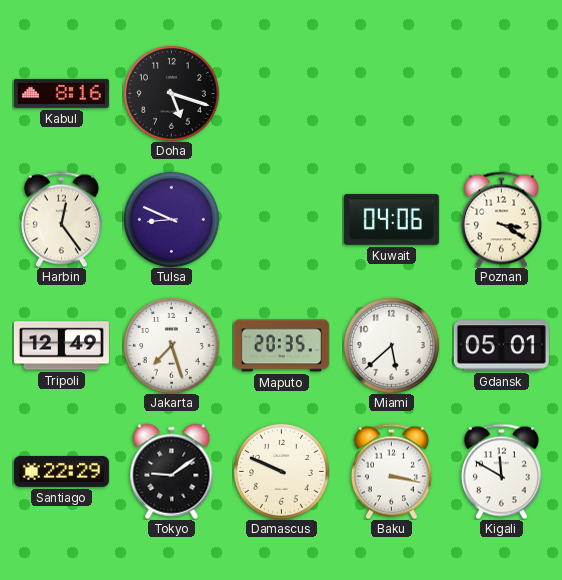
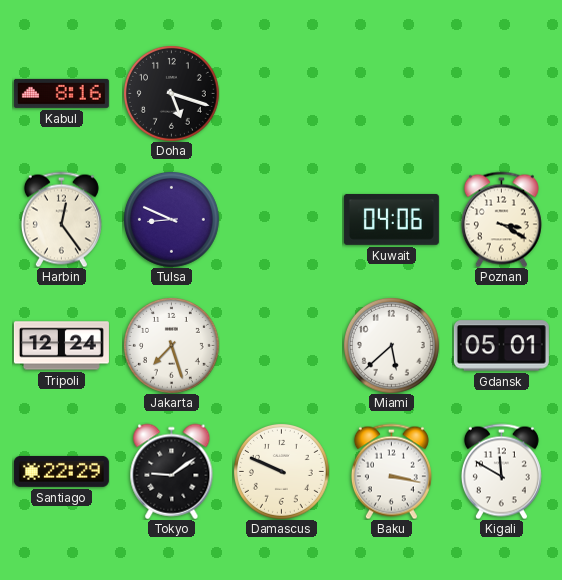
Tripoli: 12:49 -> 12:24 (61, 346)
Maputo: 20:35 -> none (281, 346)
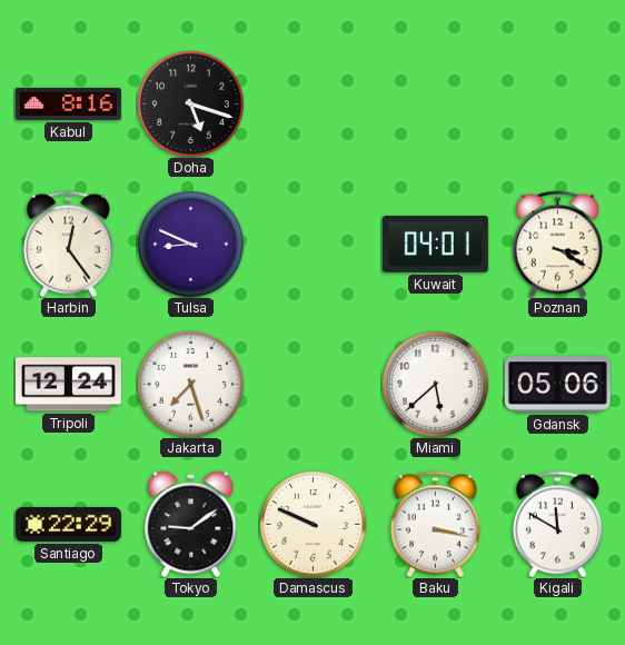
Kuwait: 04:06 -> 04:01 (435, 245)
Gdansk: 05:01 -> 05:06 (557, 385)
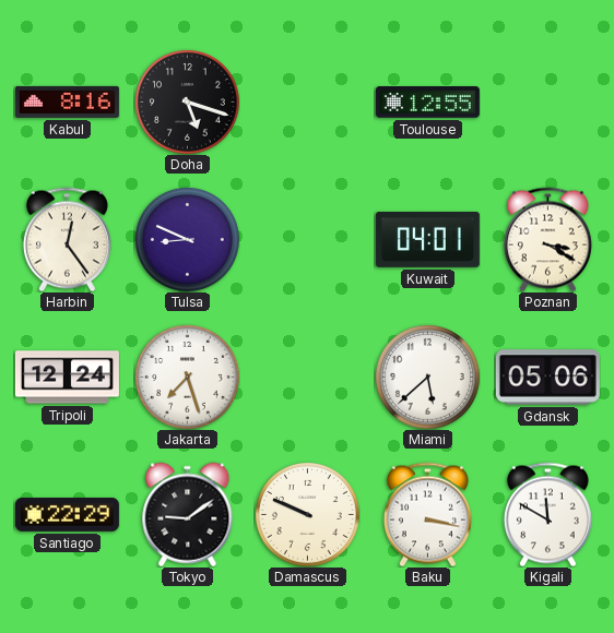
Toulouse: none -> 12:55 (427, 103)
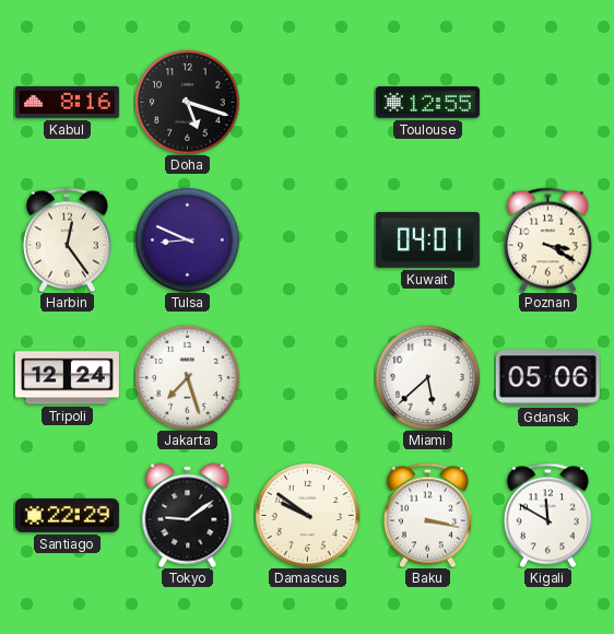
Damascus: 9:49 -> 9:51 (307, 515)
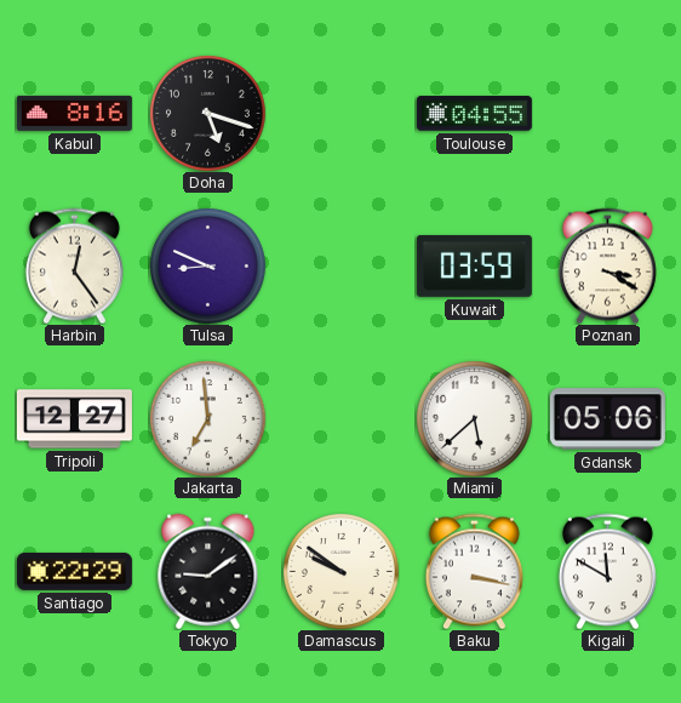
Toulouse: 12:55 -> 04:55 (474, 114)
Kuwait: 04:01 -> 03:59 (474, 267)
Tripoli: 12:24 -> 12:27 (74, 419)
Jakarta: 7:27 -> 6:59 (207, 418)
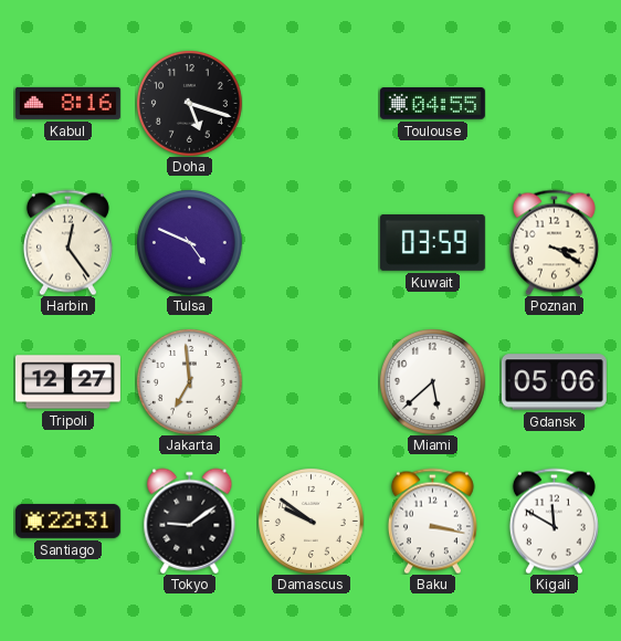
Tulsa: 8:49 -> 4:49 (189, 242)
Santiago: 22:29 -> 22:31 (67, 521)
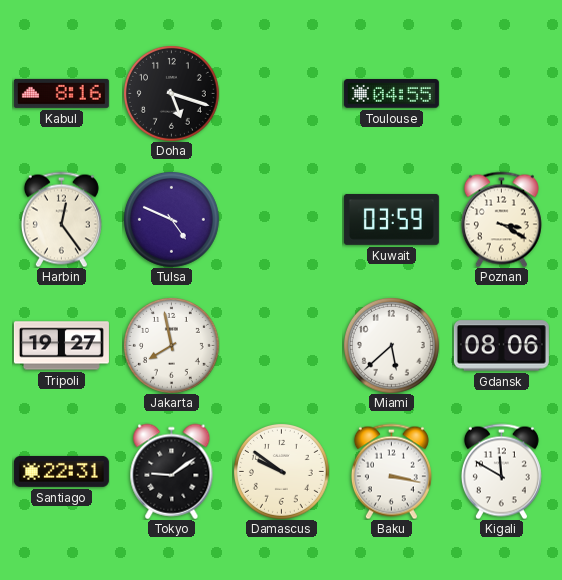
Tripoli: 12:27 -> 19:27 (61, 346)
Jakarta: 6:59 -> 7:58 (171, 345)
Gdansk: 05:06 -> 08:06 (501, 346)
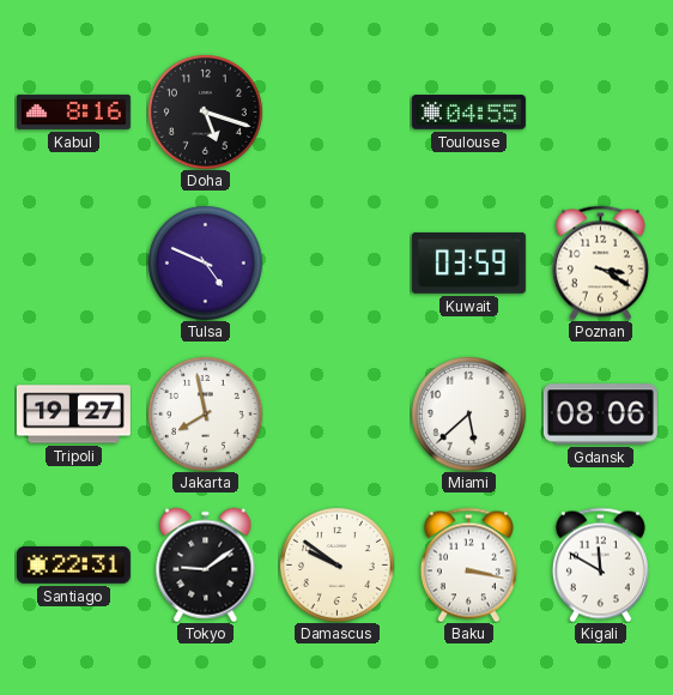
Harbin: 12:24 -> none (61, 219)
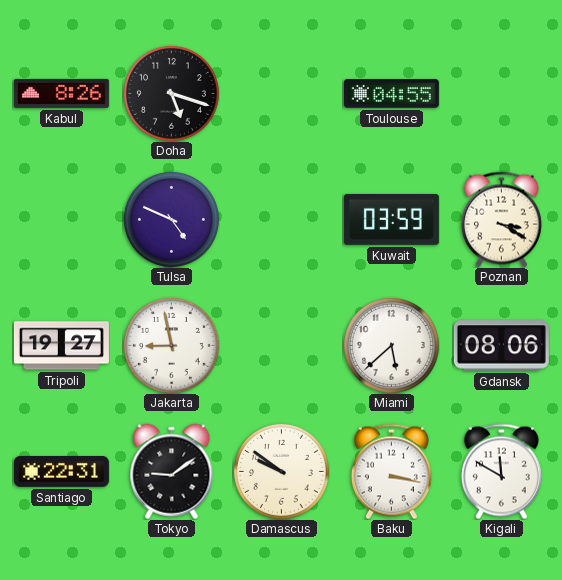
Kabul: 8:16 -> 8:26 (61, 93)
Jakarta: 7:58 -> 8:58 (171, 345)
